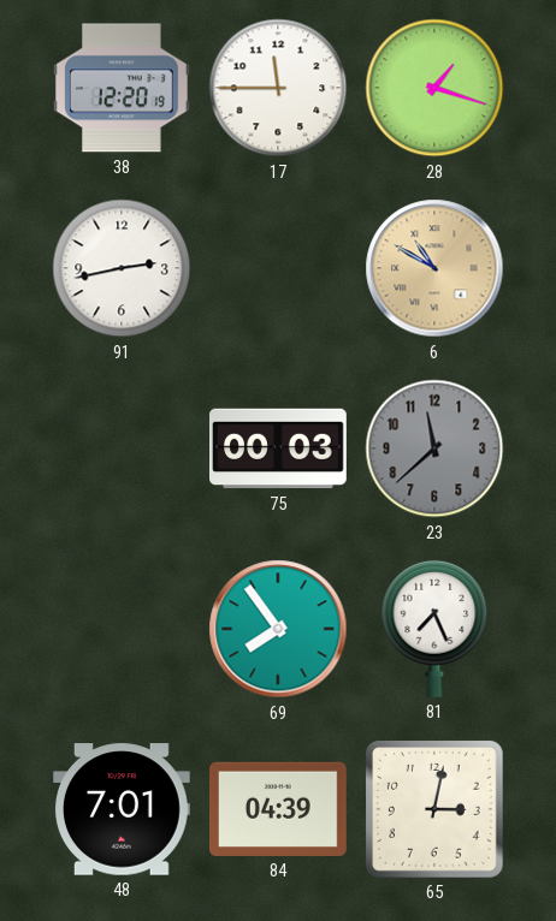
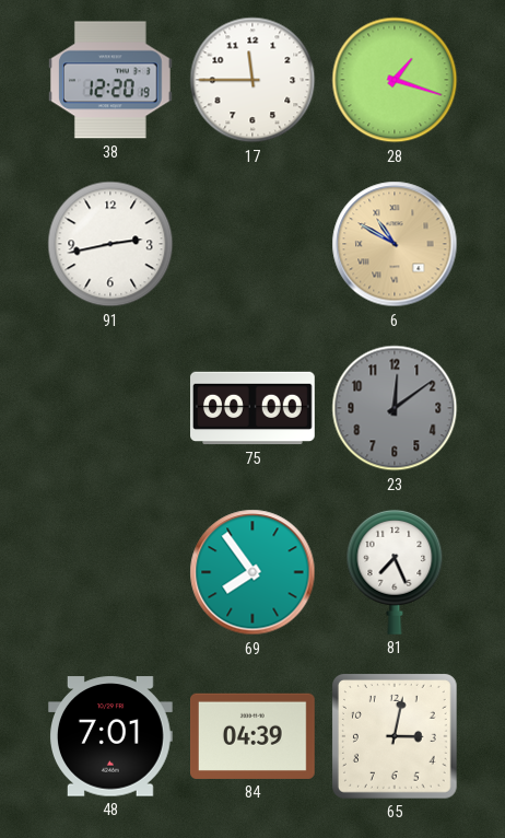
75: 00:03 -> 00:00 (252, 408)
23: 11:38 -> 12:09 (395, 408)
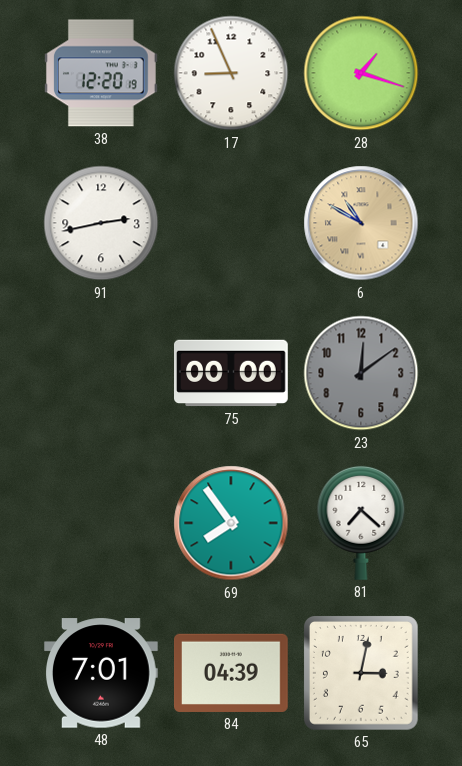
17: 11:45 -> 8:56 (231, 73)
81: 7:26 -> 7:22 (361, 523)
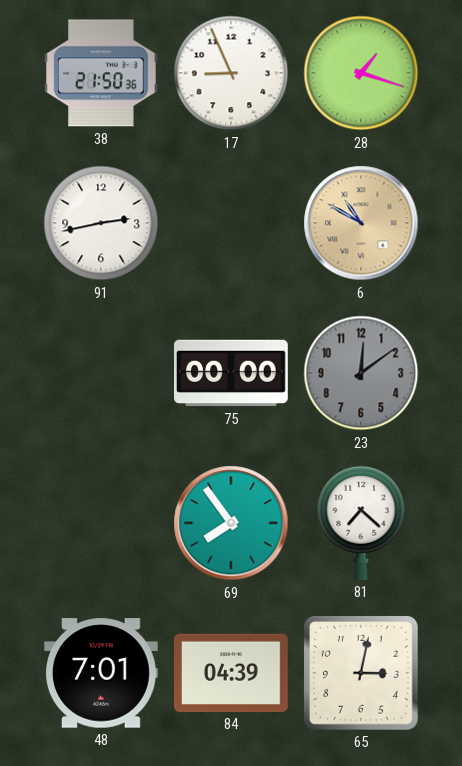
38: 12:20 -> 21:50 (101, 73)
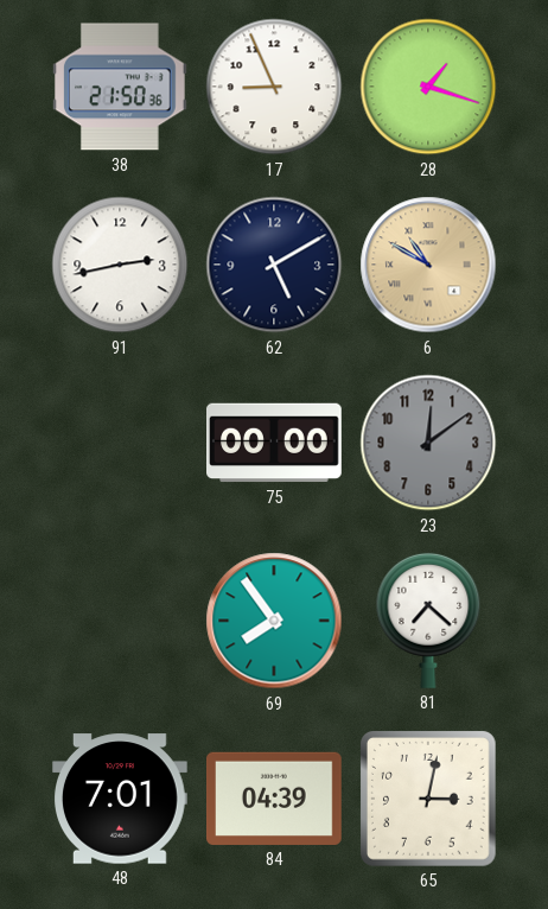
62: none -> 5:10 (274, 265)
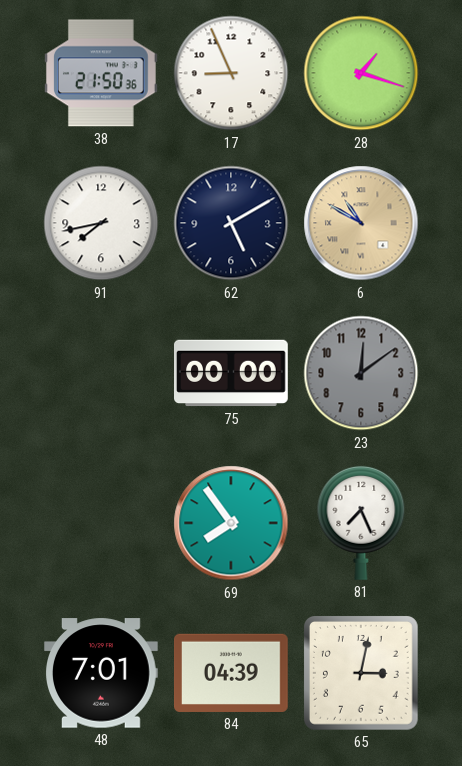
91: 2:43 -> 7:43 (101, 223)
81: 7:22 -> 7:26 (361, 523)
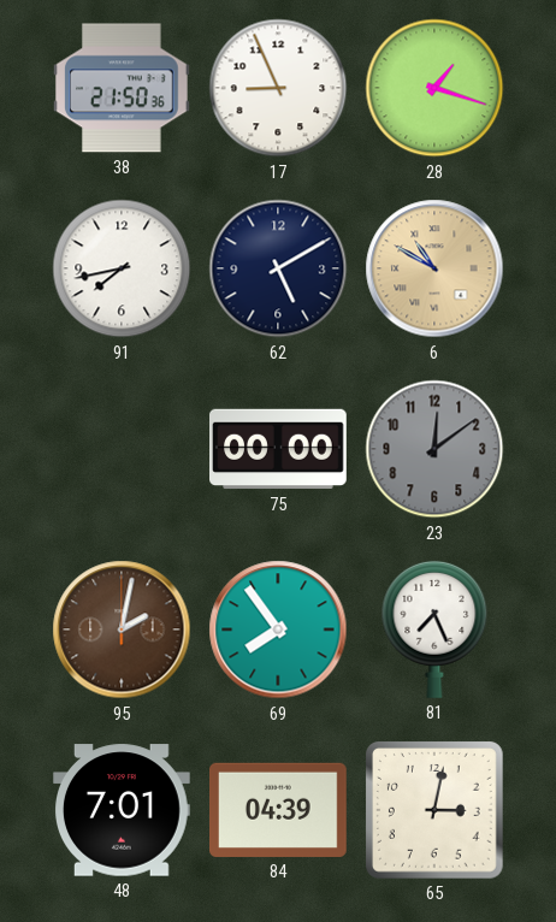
95: none -> 2:02 (122, 630)
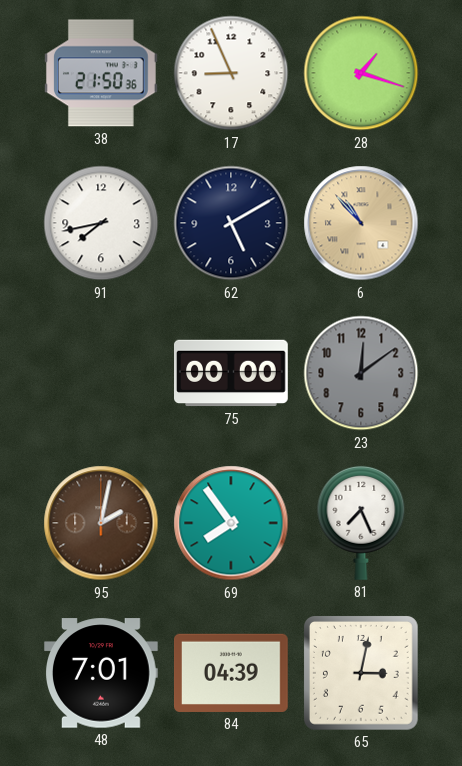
6: 10:50 -> 10:53 (361, 223)
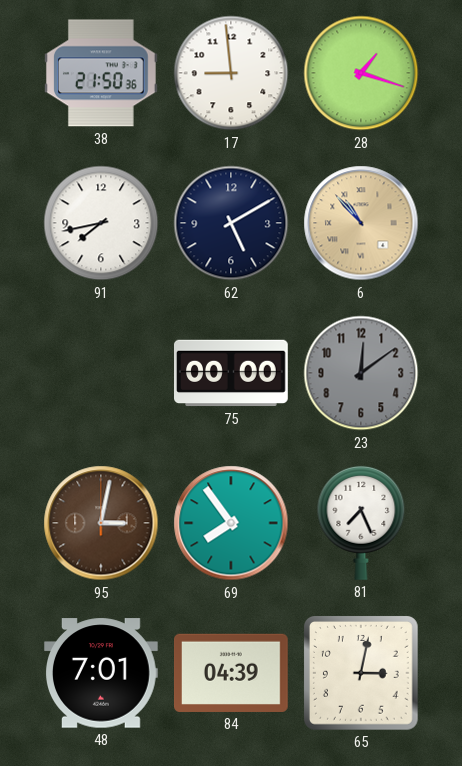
17: 8:56 -> 8:59 (231, 73)
95: 2:02 -> 3:02 (101, 523)
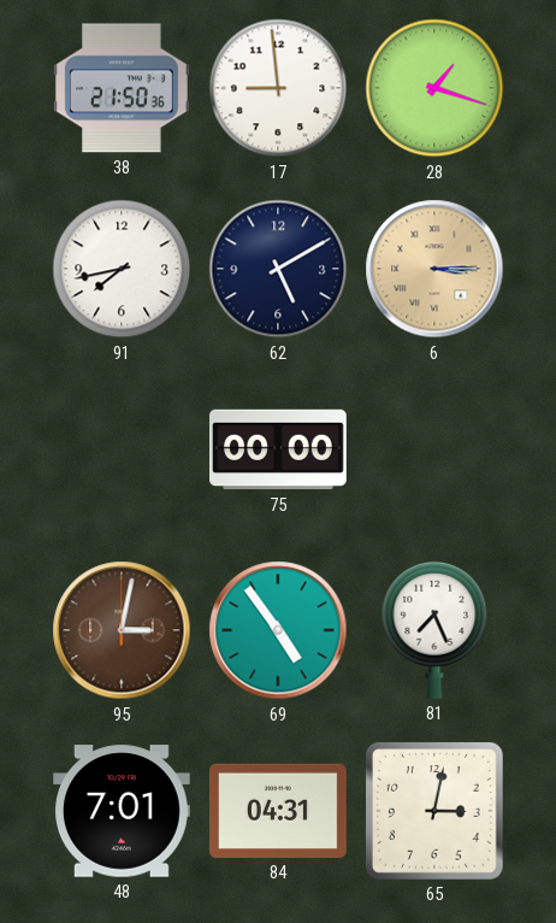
6: 10:53 -> 3:15 (434, 269)
23: 12:09 -> none (361, 373)
69: 7:54 -> 4:54 (278, 630)
84: 04:39 -> 04:31 (279, 811)
